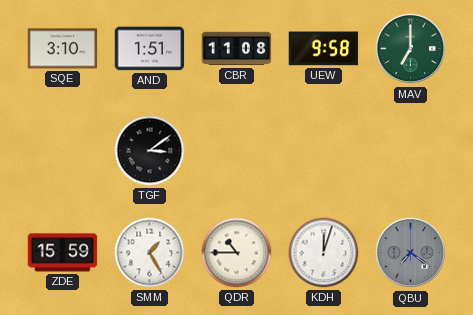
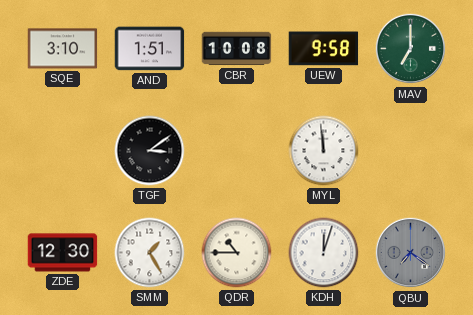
CBR: 11:08 -> 10:08 (237, 49)
MYL: none -> 11:59 (324, 151)
ZDE: 15:59 -> 12:30 (63, 253)
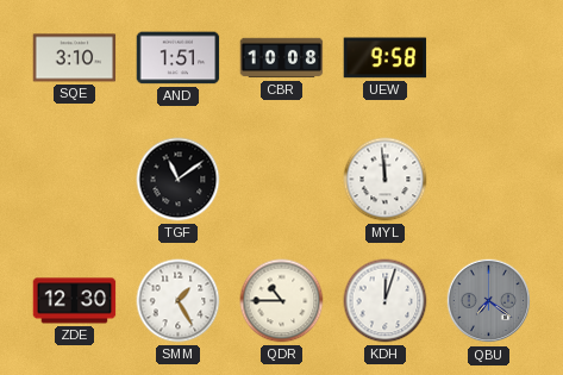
MAV: 7:00 -> none (411, 49)
TGF: 3:09 -> 11:09 (179, 180)
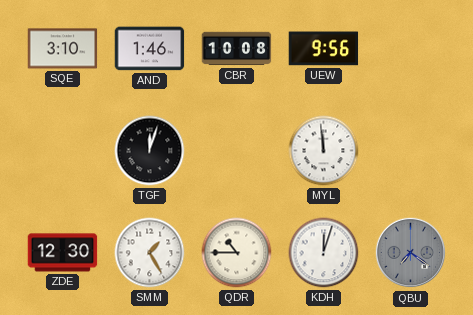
AND: 1:51 -> 1:46 (150, 49)
UEW: 9:58 -> 9:56 (324, 49)
TGF: 11:09 -> 12:03 (150, 151)
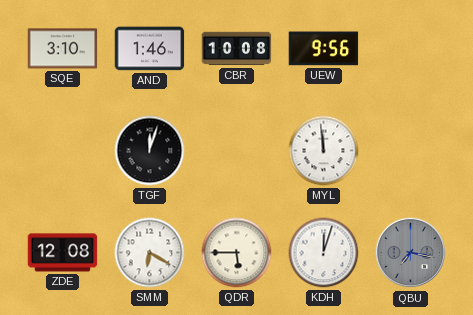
ZDE: 12:30 -> 12:08 (63, 253)
SMM: 1:25 -> 6:20 (150, 253)
QDR: 10:45 -> 5:45 (237, 253)
QBU: 7:21 -> 7:17 (411, 253)
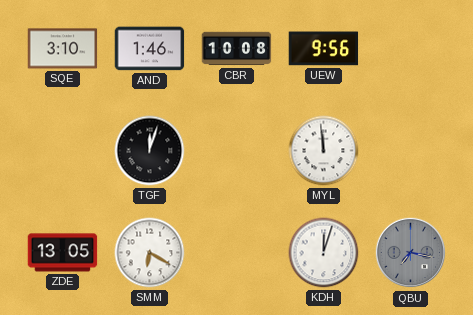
ZDE: 12:08 -> 13:05 (63, 253)
QDR: 5:45 -> none (237, 253)
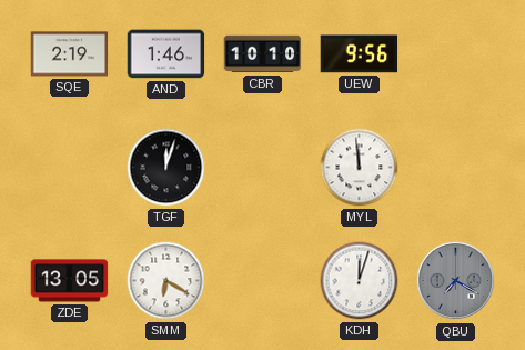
SQE: 3:10 -> 2:19 (70, 54)
CBR: 10:08 -> 10:10 (263, 54)
QBU: 7:17 -> 7:20 (456, 281)
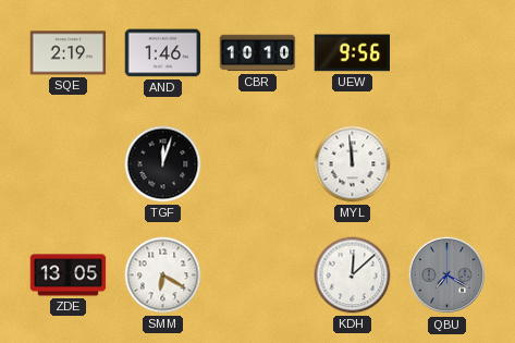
KDH: 12:03 -> 12:08 (353, 275)
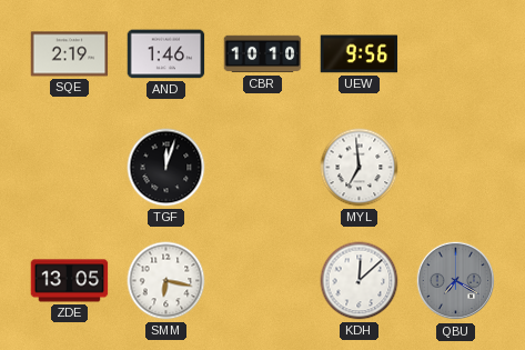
MYL: 11:59 -> 6:59 (360, 168)
SMM: 6:20 -> 6:17 (166, 281)
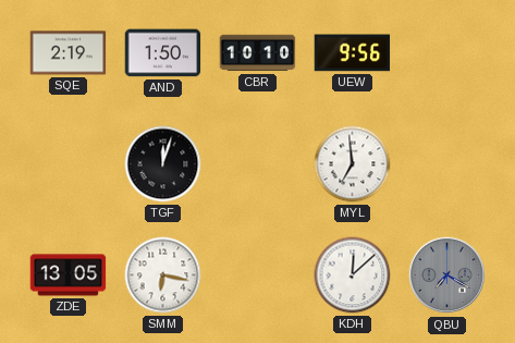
AND: 1:46 -> 1:50 (163, 53)
